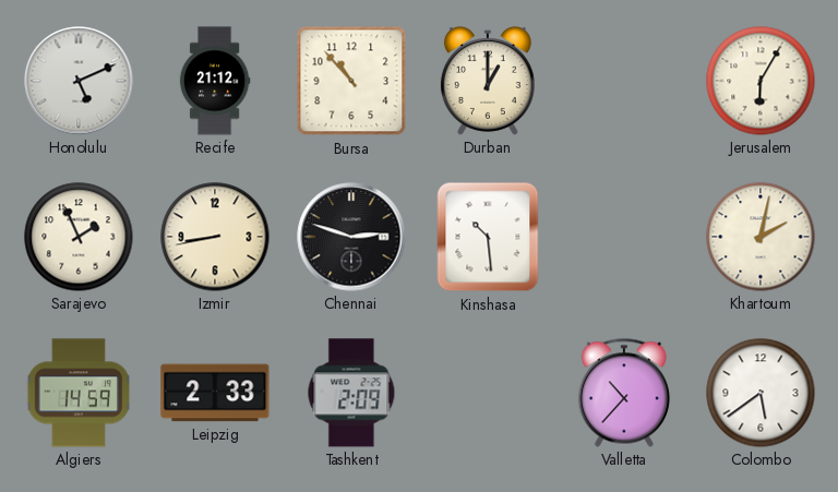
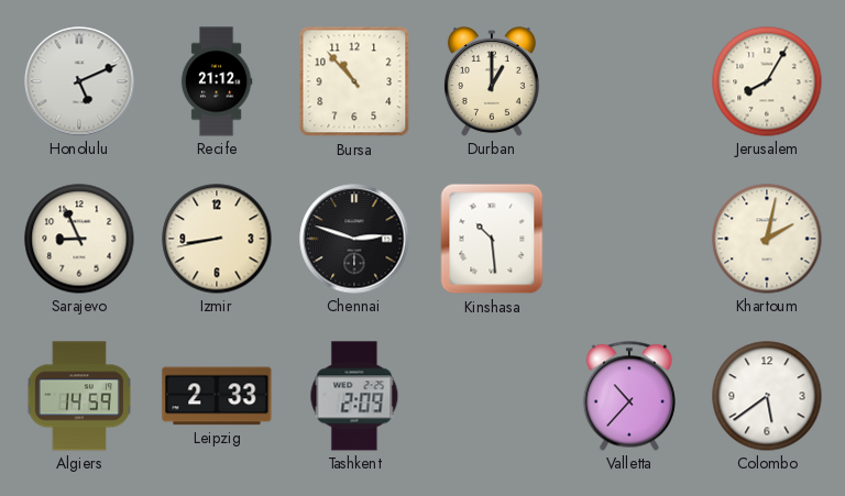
Jerusalem: 6:05 -> 8:05 (767, 81)
Sarajevo: 1:56 -> 8:56 (79, 239)
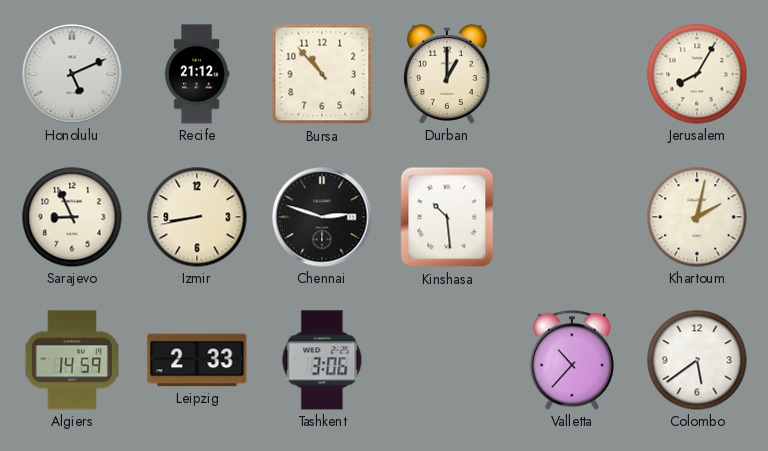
Tashkent: 2:09 -> 3:06 (322, 360)
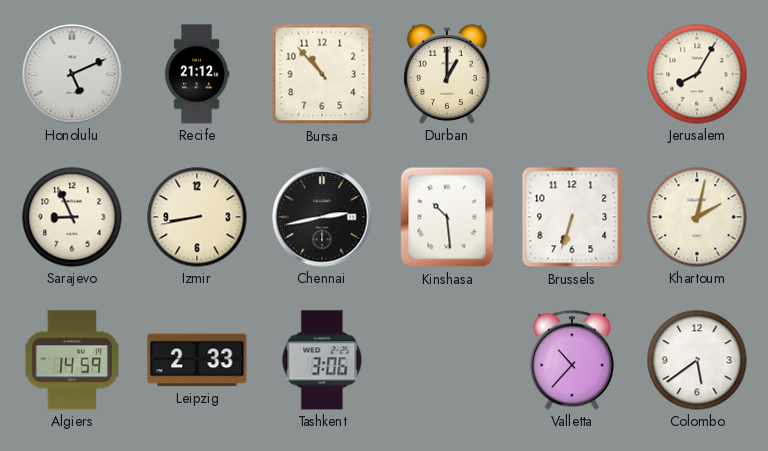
Chennai: 2:48 -> 2:43 (322, 217)
Brussels: none -> 6:33 (572, 217)
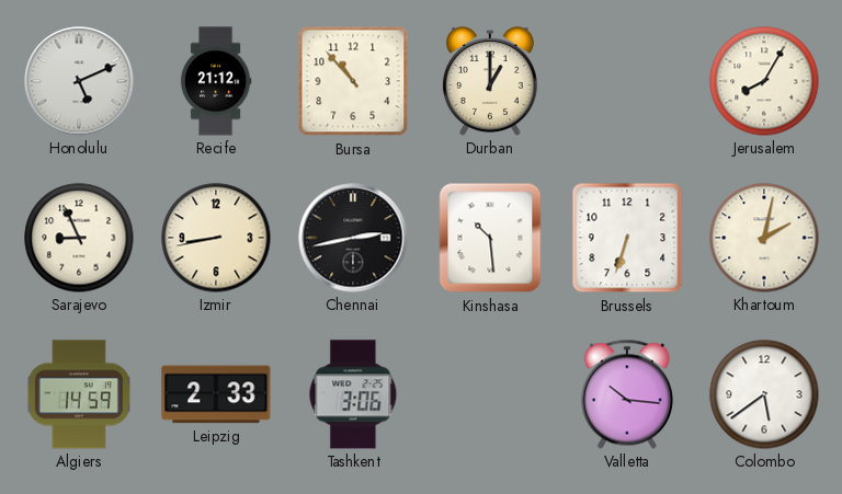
Valletta: 10:37 -> 10:16 (627, 394)
